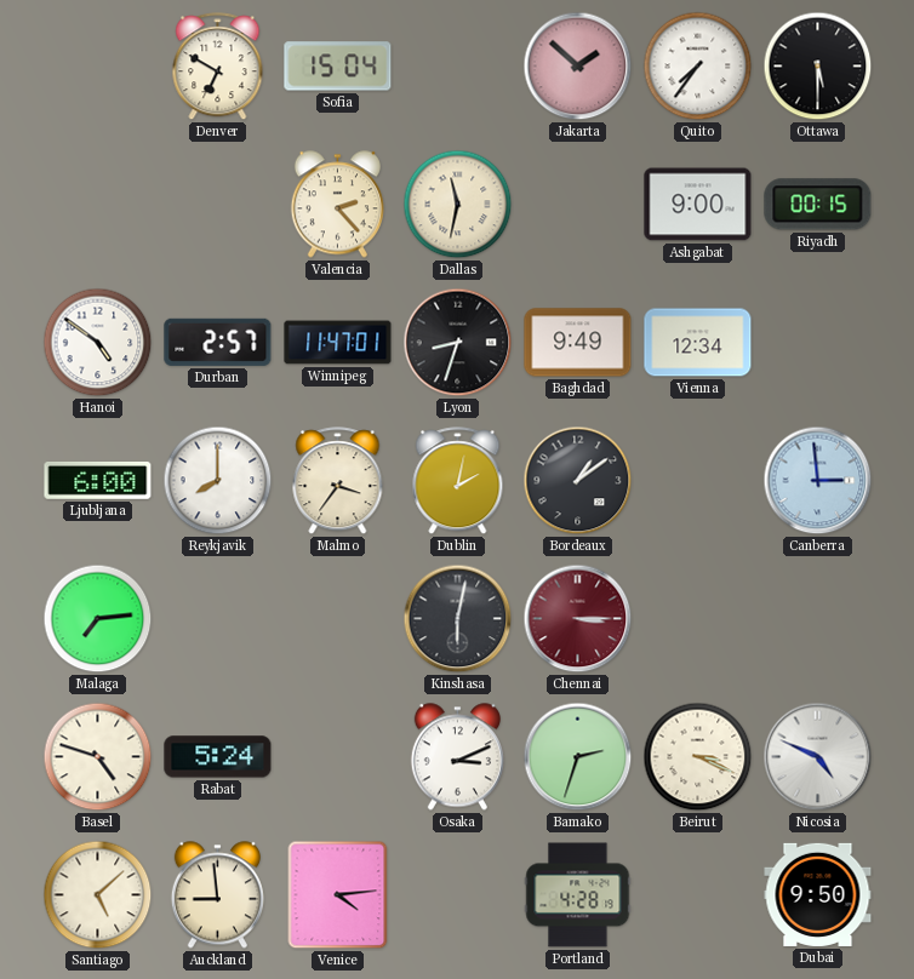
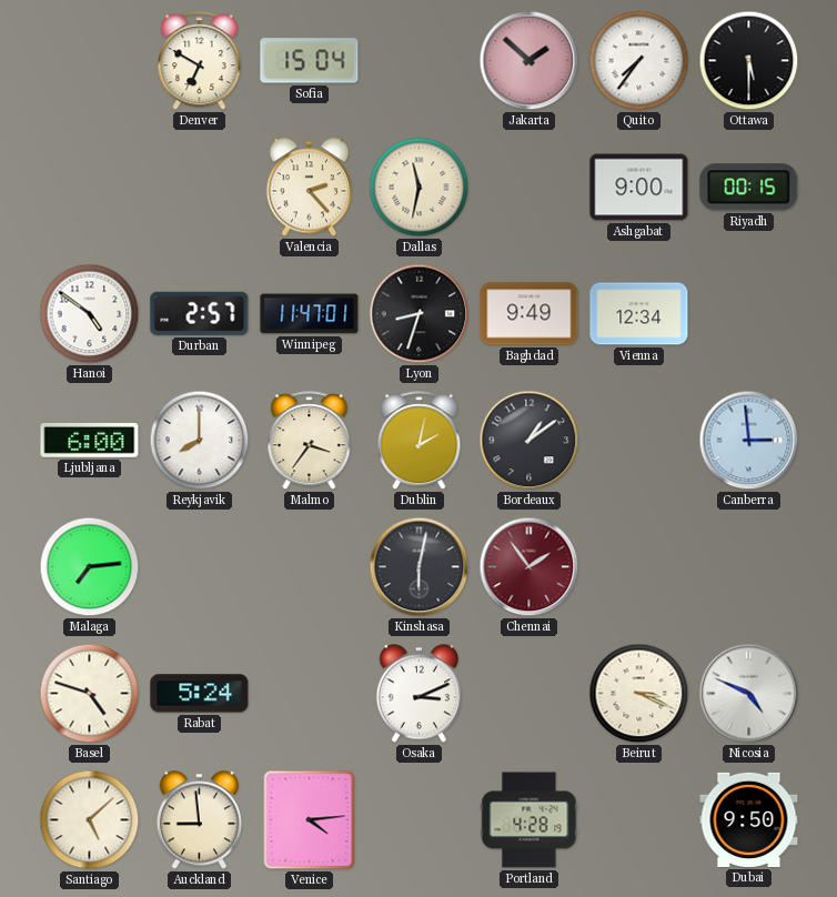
Chennai: 3:15 -> 1:54 (530, 567)
Bamako: 2:33 -> none (578, 757)
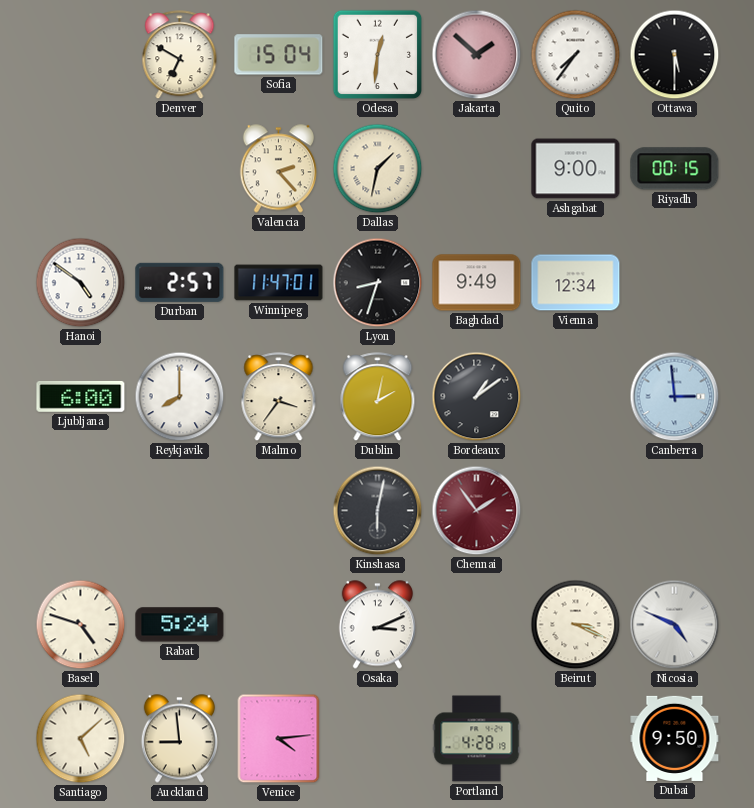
Odesa: none -> 12:31 (378, 55)
Dallas: 11:32 -> 1:32 (378, 169)
Malaga: 7:14 -> none (90, 567)
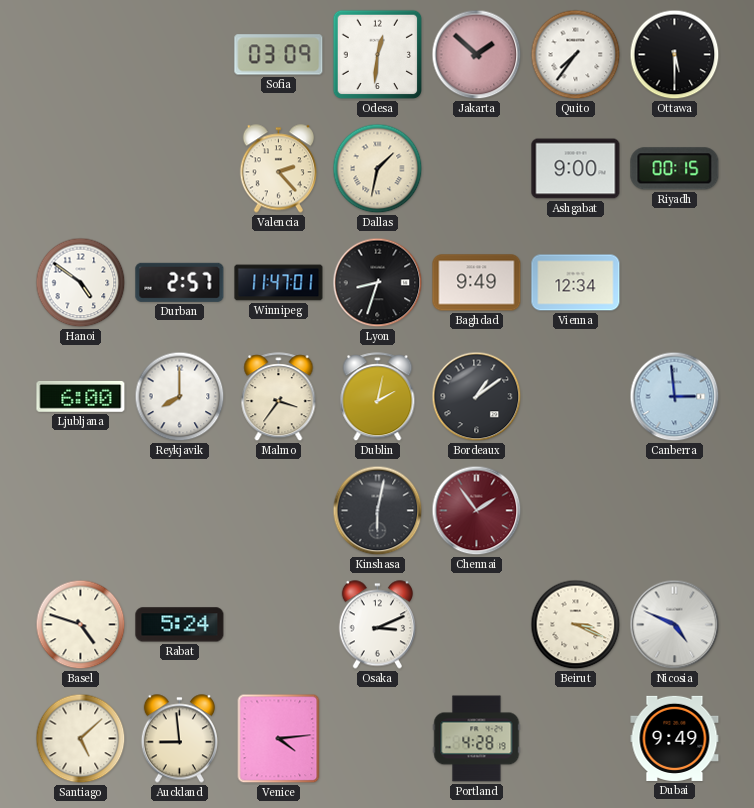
Denver: 6:50 -> none (180, 55)
Sofia: 15:04 -> 03:09 (279, 55)
Dubai: 9:50 -> 9:49 (675, 738)
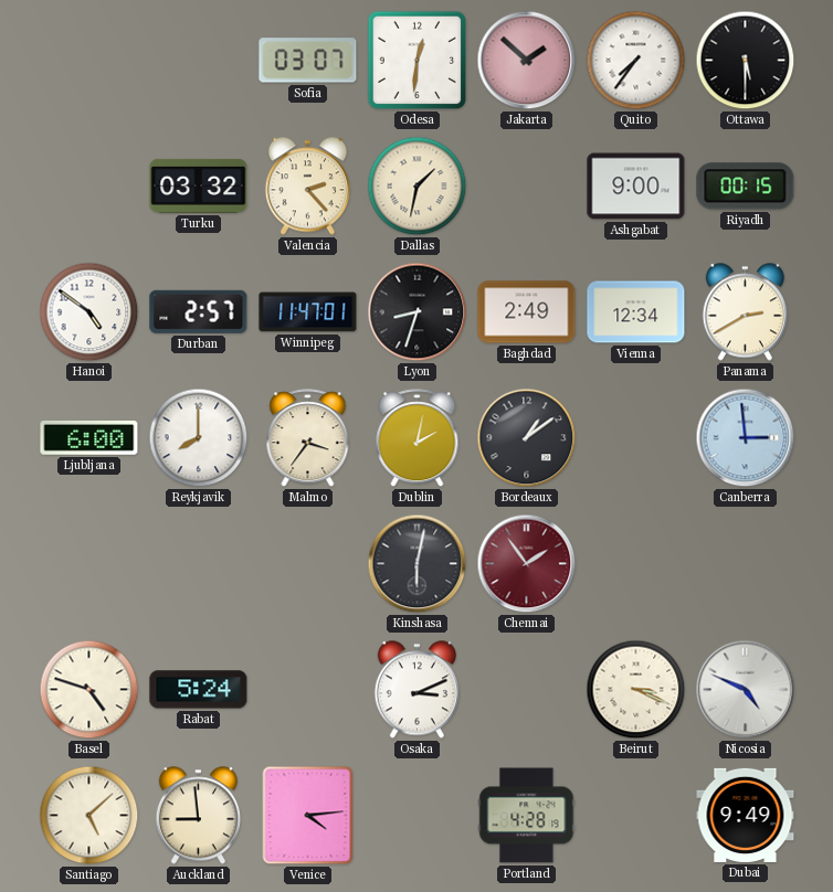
Sofia: 03:09 -> 03:07 (308, 61)
Turku: none -> 03:32 (199, 185)
Baghdad: 9:49 -> 2:49 (527, 312)
Panama: none -> 2:40 (745, 312)
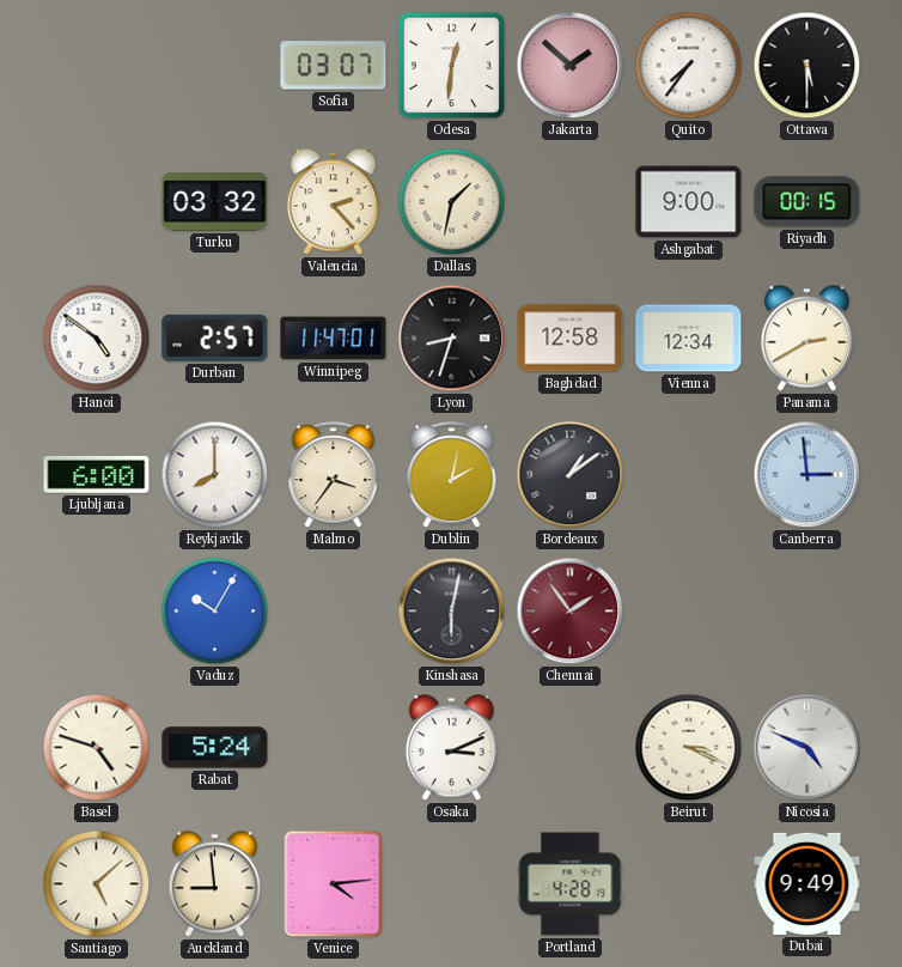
Baghdad: 2:49 -> 12:58 (571, 339)
Vaduz: none -> 10:05 (215, 612)
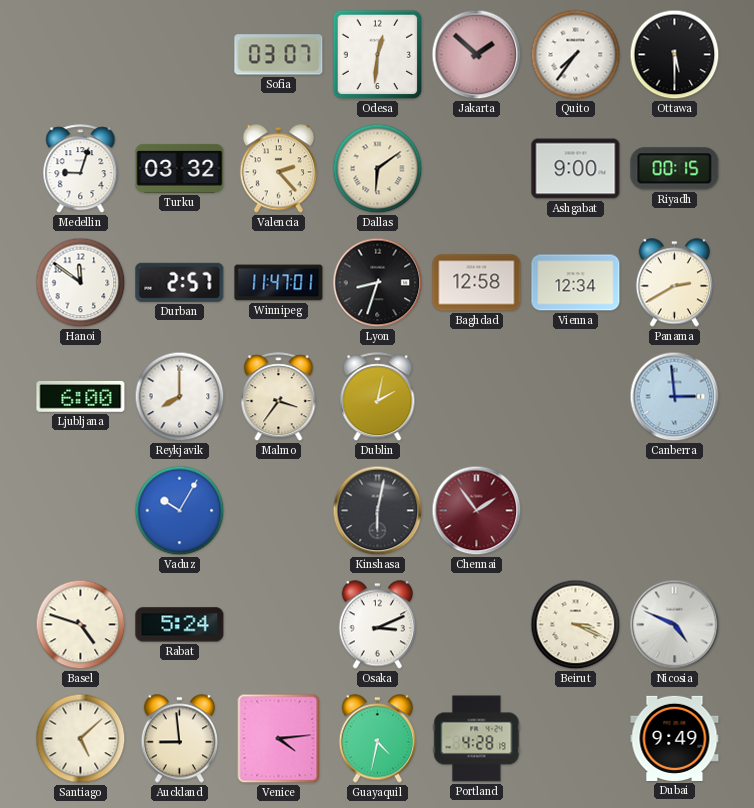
Medellin: none -> 9:03 (81, 169)
Dallas: 1:32 -> 6:09 (378, 169)
Hanoi: 4:51 -> 11:51 (81, 283)
Bordeaux: 1:09 -> none (571, 475)
Guayaquil: none -> 4:32 (377, 739)
